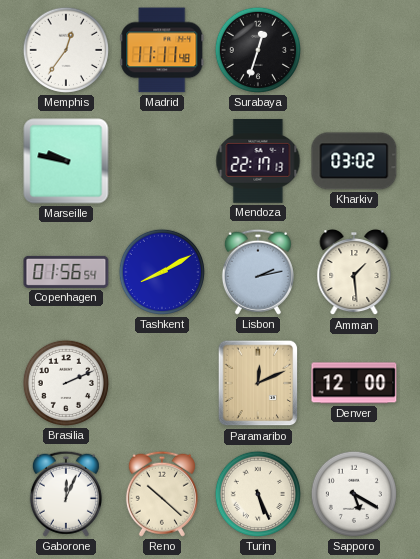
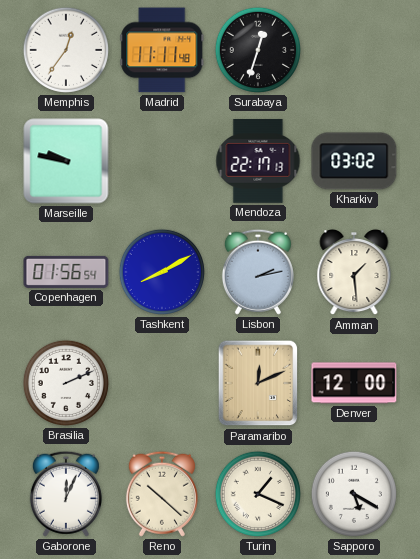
Turin: 5:26 -> 1:19 (258, 494)
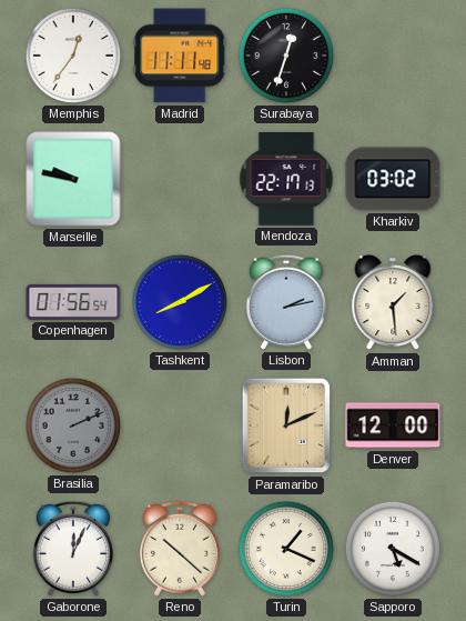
Brasilia dial: white -> grey (73, 425)
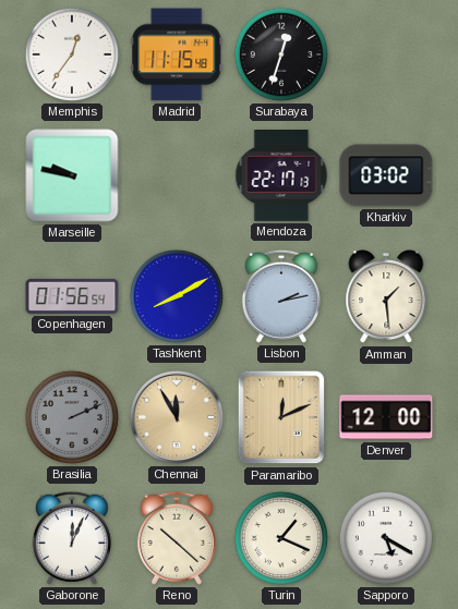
Madrid: 11:11 -> 11:15 (177, 54)
Chennai: none -> 11:55 (177, 417)
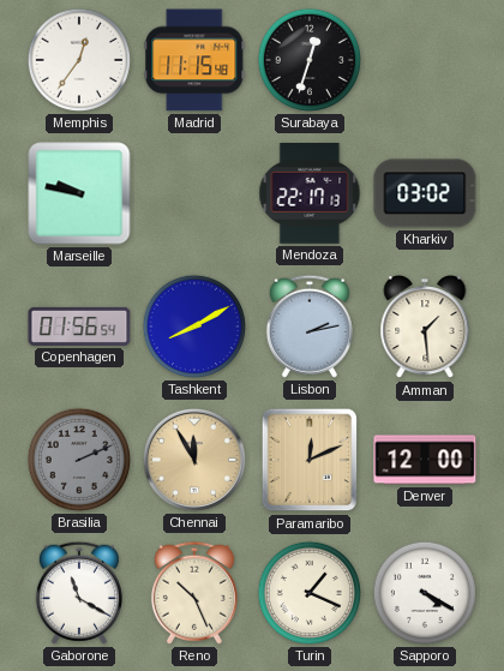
Gaborone: 12:04 -> 11:20 (79, 593)
Reno: 10:22 -> 10:26 (194, 593)
Sapporo: 5:20 -> 4:20 (425, 593)
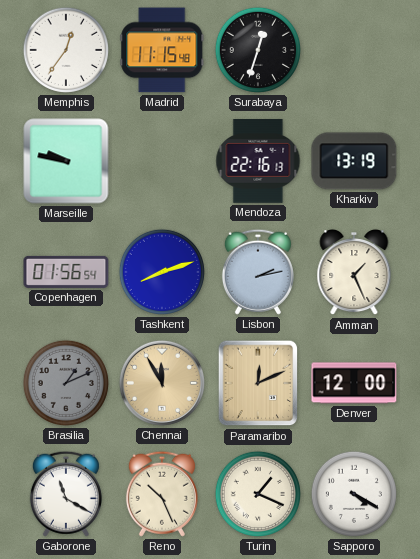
Mendoza: 22:17 -> 22:16 (258, 162)
Kharkiv: 03:02 -> 13:19 (354, 161)
Tashkent: 8:10 -> 8:12 (162, 272)
Amman: 1:29 -> 1:26 (354, 273)
Brasilia: 2:11 -> 1:11 (66, 383)
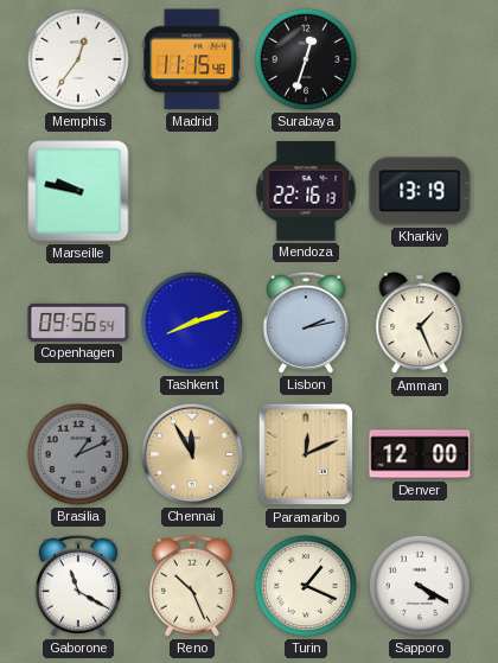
Copenhagen: 01:56 -> 09:56 (78, 323)
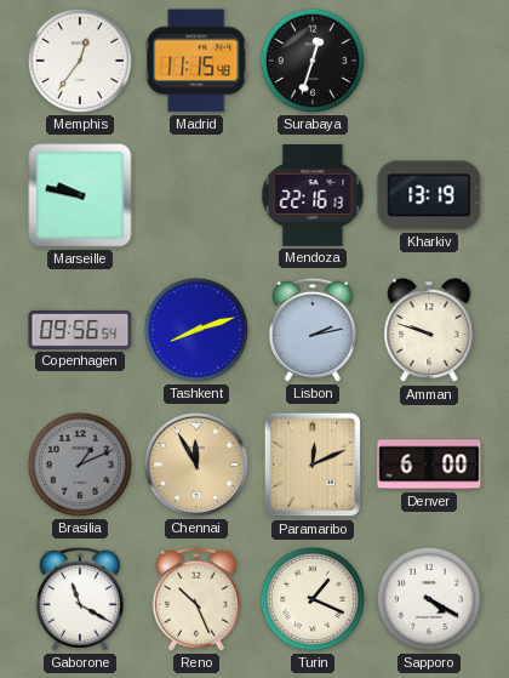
Amman: 1:26 -> 9:48 (429, 331)
Denver: 12:00 -> 6:00 (429, 465)
